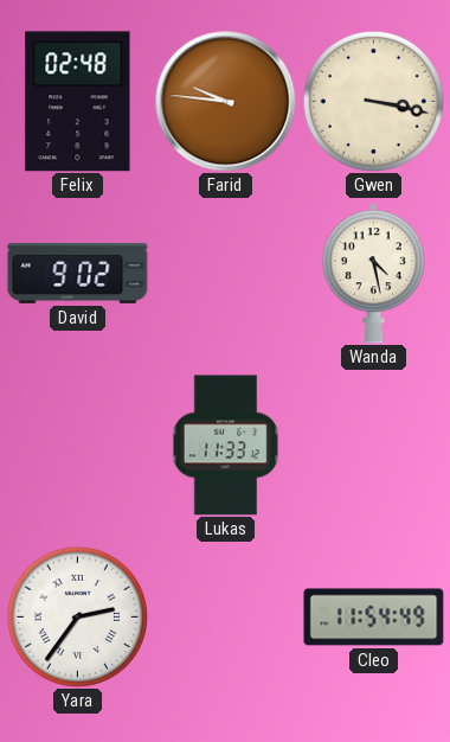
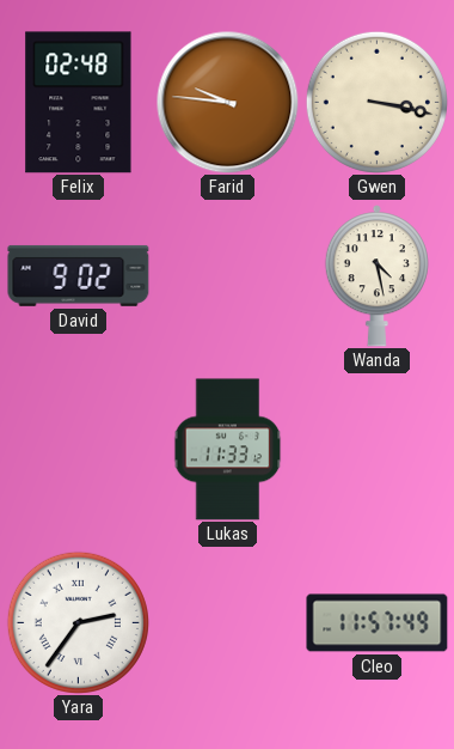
Cleo: 11:54 -> 11:57 (378, 623)
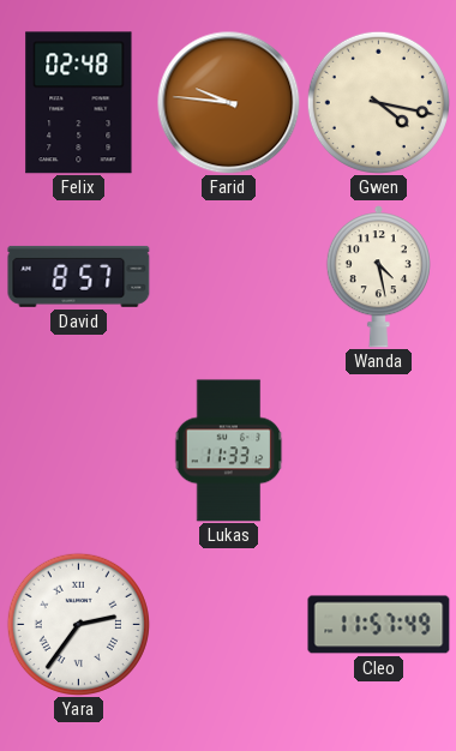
Gwen: 3:17 -> 4:17 (378, 102)
David: 9:02 -> 8:57 (79, 276)
